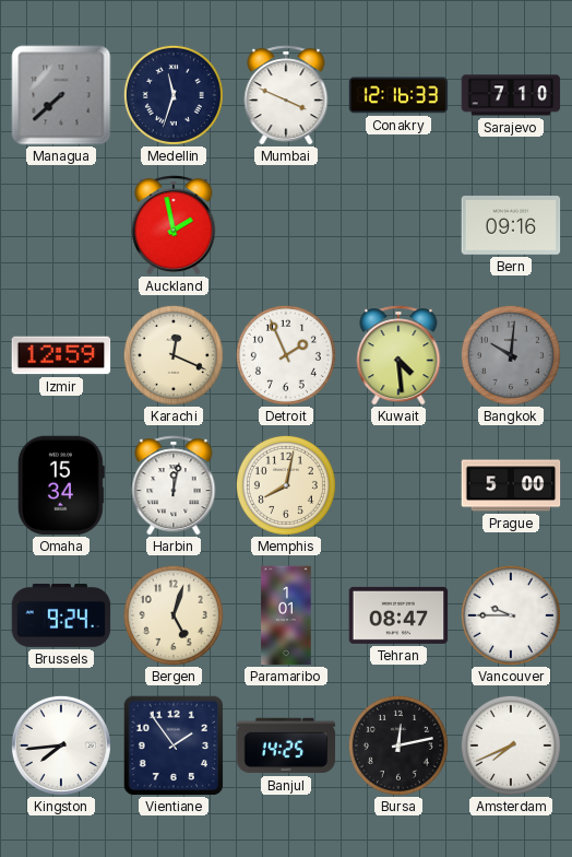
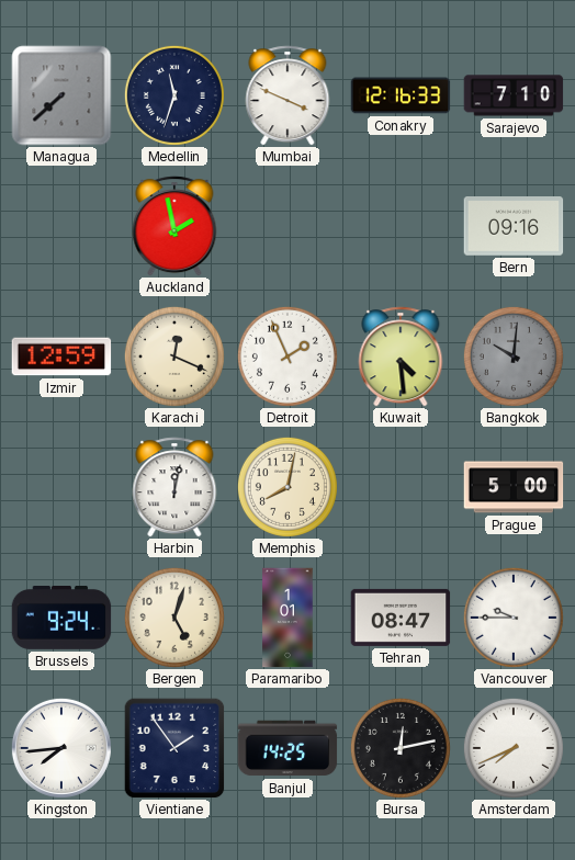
Omaha: 15:34 -> none (61, 485)
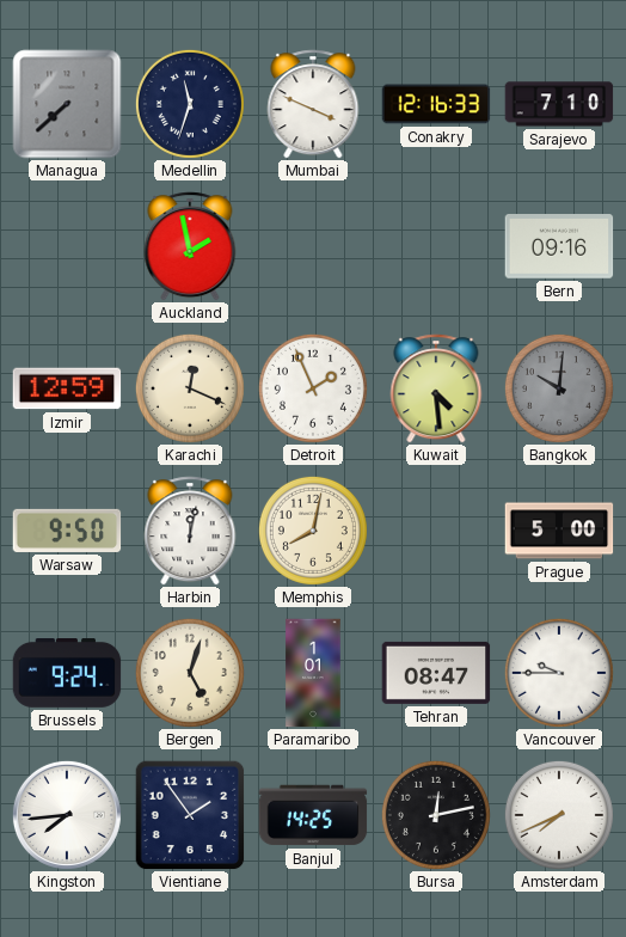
Warsaw: none -> 9:50 (67, 531)
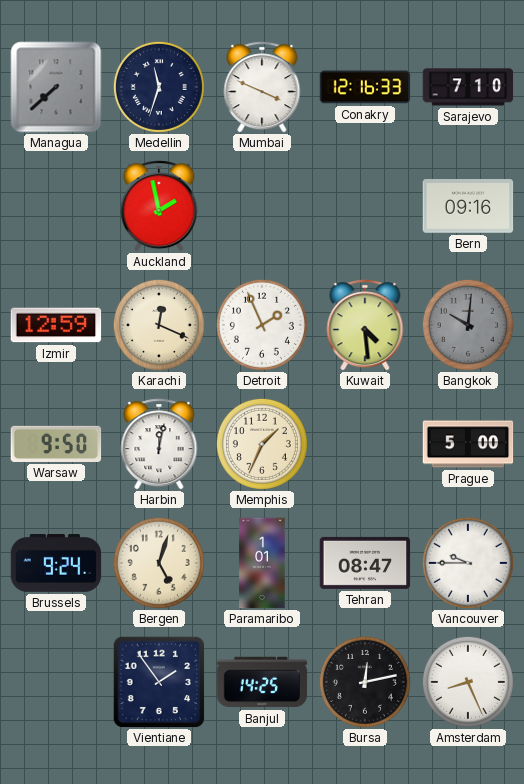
Memphis: 8:02 -> 1:34 (262, 444)
Kingston: 7:44 -> none (67, 815)
Amsterdam: 7:41 -> 8:26 (468, 682)
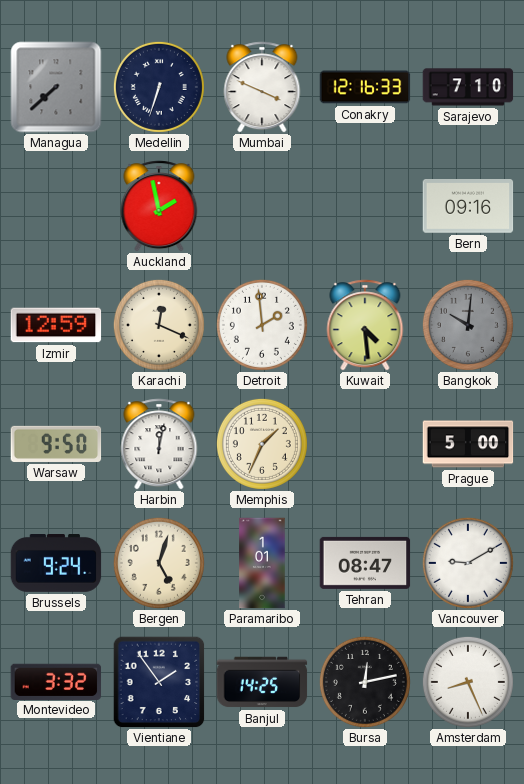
Medellin: 11:33 -> 6:33 (159, 87)
Detroit: 1:56 -> 1:59 (262, 325)
Vancouver: 9:45 -> 9:10 (468, 563)
Montevideo: none -> 3:32 (56, 681)
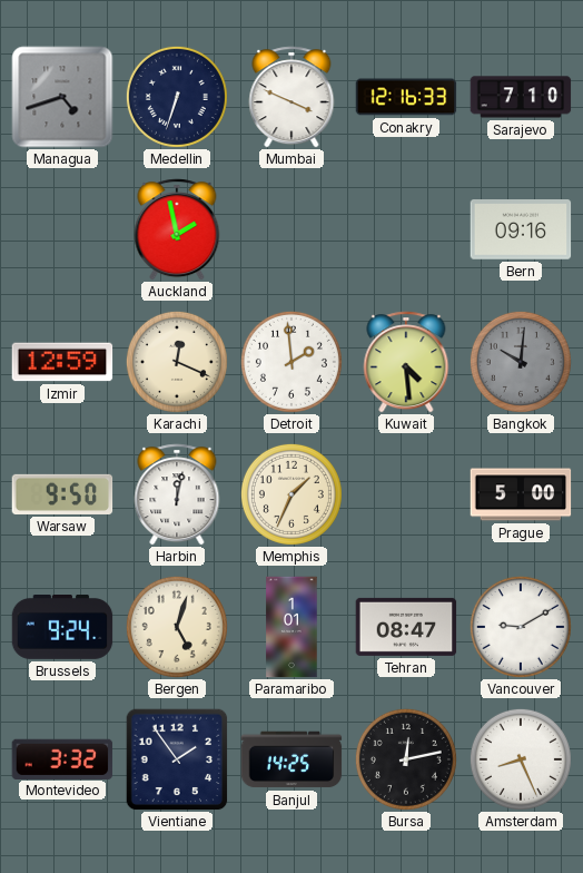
Managua: 7:38 -> 4:42 (62, 97)
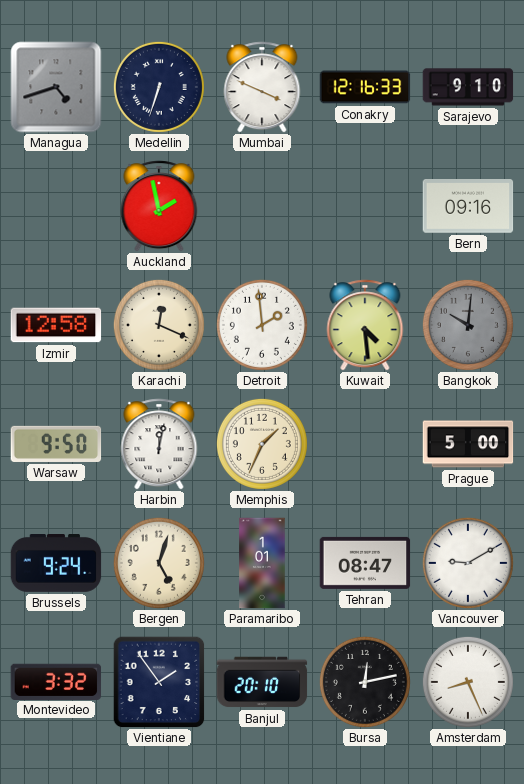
Sarajevo: 7:10 -> 9:10 (468, 87)
Izmir: 12:59 -> 12:58 (56, 325)
Banjul: 14:25 -> 20:10 (262, 682)
